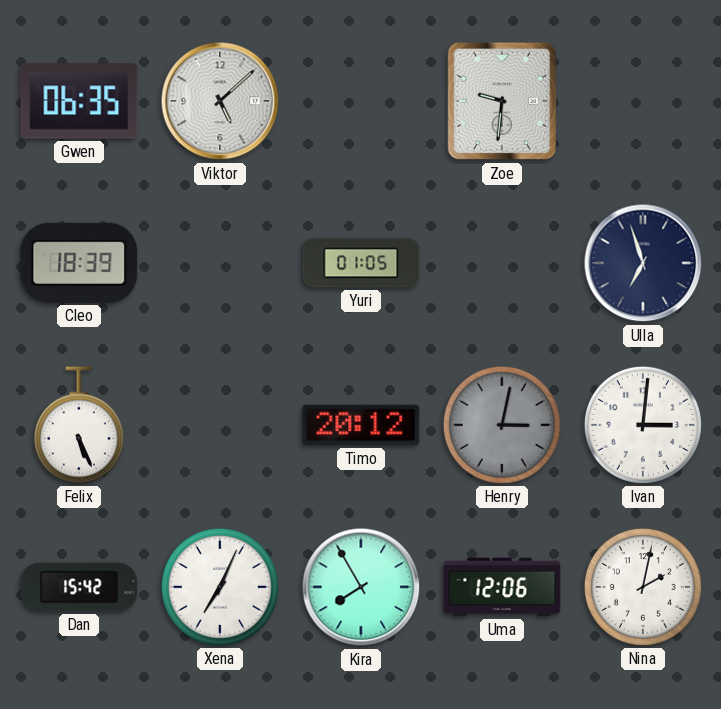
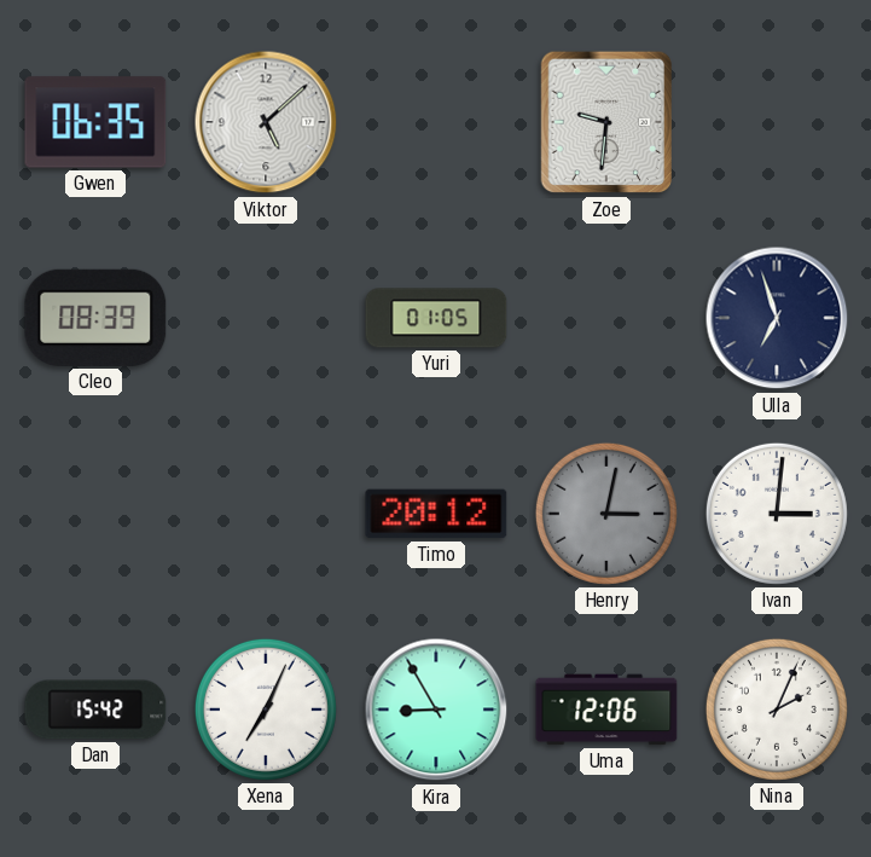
Cleo: 18:39 -> 08:39 (95, 318)
Felix: 5:26 -> none (79, 425)
Kira: 7:55 -> 8:55 (436, 710)
Nina: 2:02 -> 2:04 (777, 710)
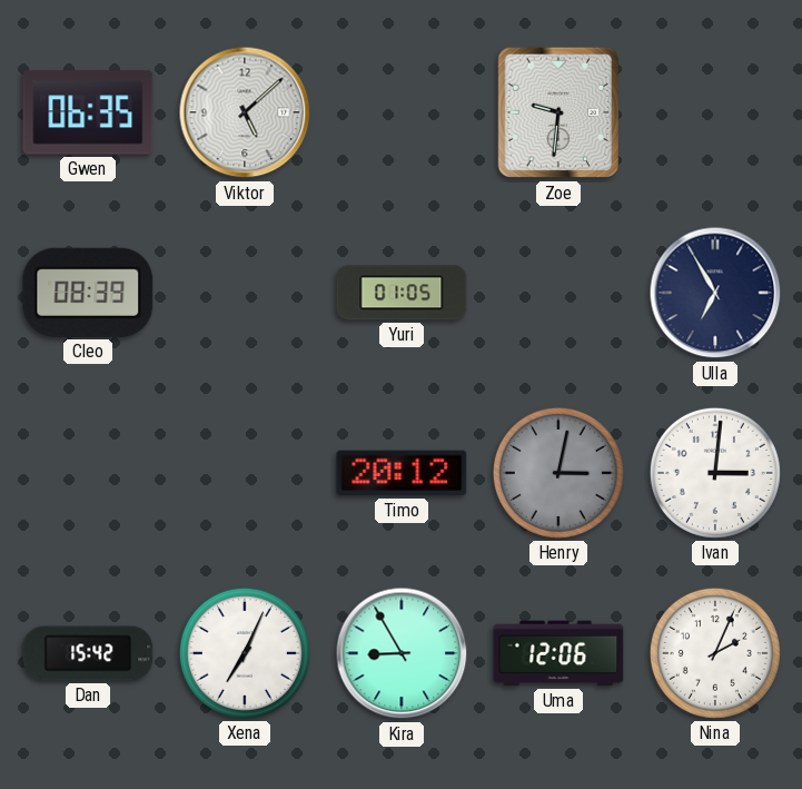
Ulla: 6:57 -> 6:55 (715, 293)
